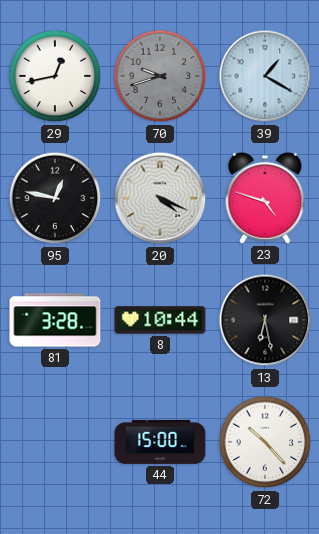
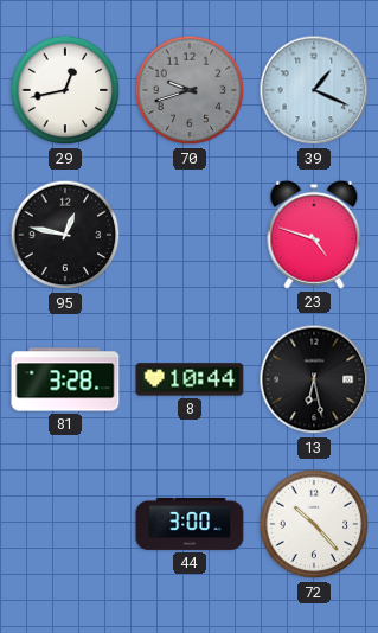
39: 1:20 -> 1:19 (314, 90)
20: 4:19 -> none (160, 198)
44: 15:00 -> 3:00 (190, 524)
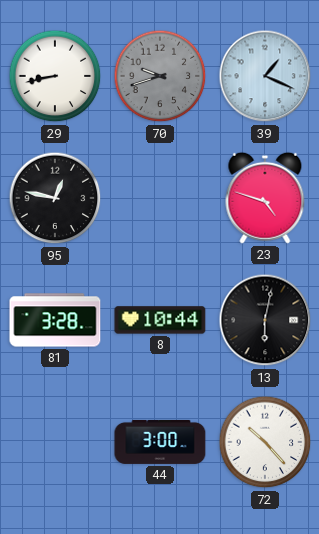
29: 12:43 -> 8:43 (55, 76)
13: 6:28 -> 6:02 (265, 320)
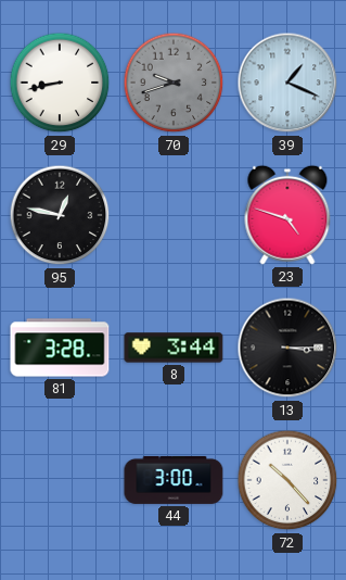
8: 10:44 -> 3:44 (174, 348)
13: 6:02 -> 3:15 (287, 348)
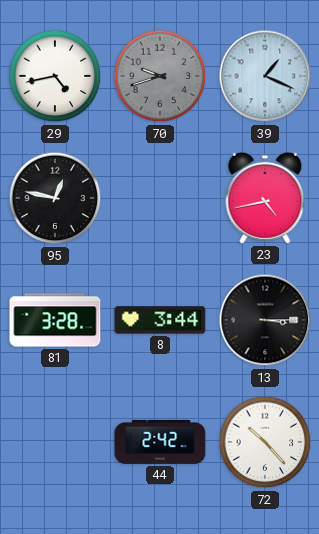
29: 8:43 -> 4:43 (55, 76)
23: 4:48 -> 4:43 (265, 198)
44: 3:00 -> 2:42 (160, 442)
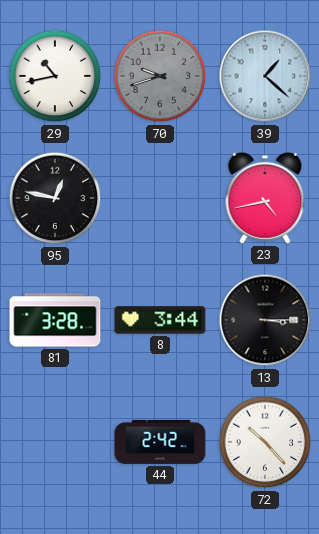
29: 4:43 -> 10:43 (55, 76)
39: 1:19 -> 1:22 (265, 76)
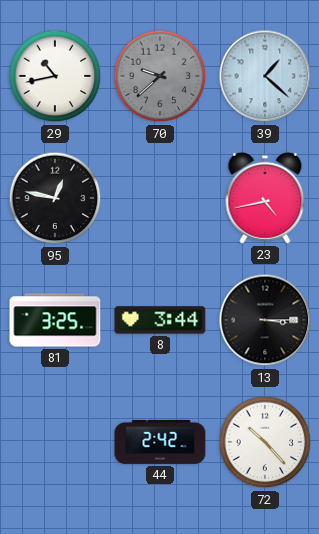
70: 9:42 -> 9:38 (160, 76)
81: 3:28 -> 3:25 (55, 320)
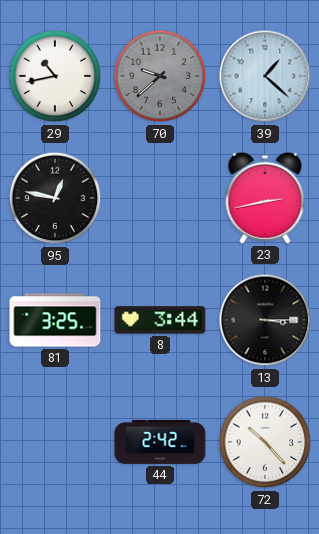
23: 4:43 -> 2:43 (265, 198)
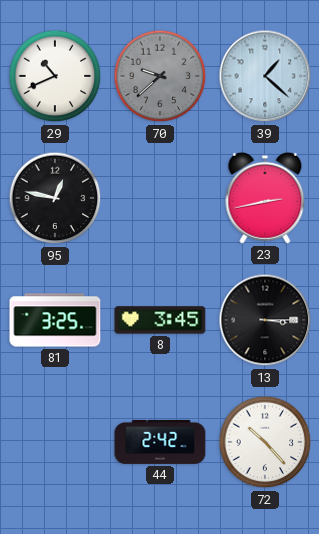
29: 10:43 -> 10:41 (55, 76)
8: 3:44 -> 3:45 (160, 320)
